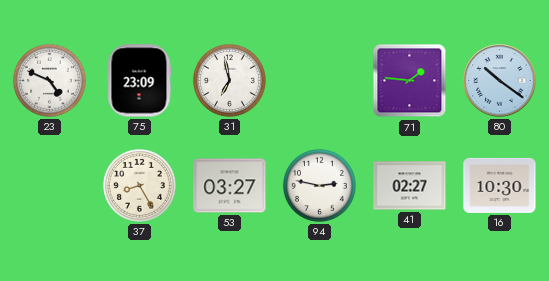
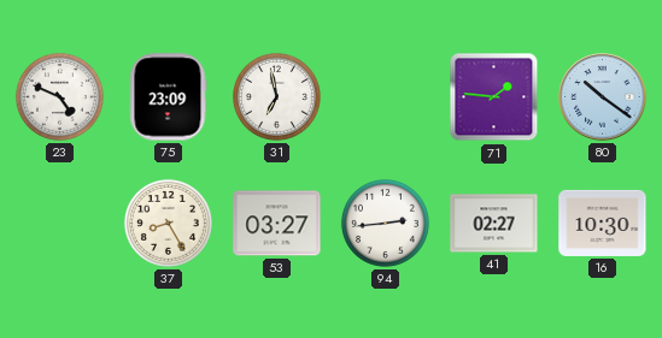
94: 2:47 -> 2:44 (386, 224)
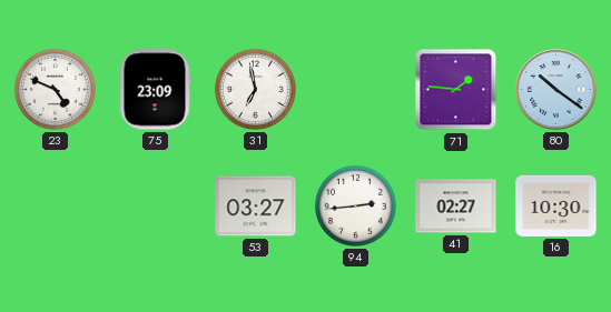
37: 8:25 -> none (169, 224)
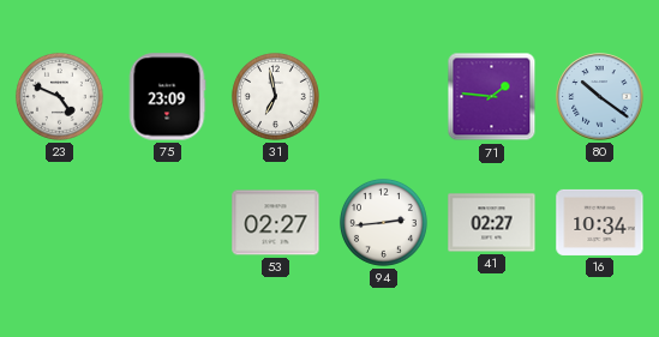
53: 03:27 -> 02:27 (276, 223)
16: 10:30 -> 10:34 (600, 222)
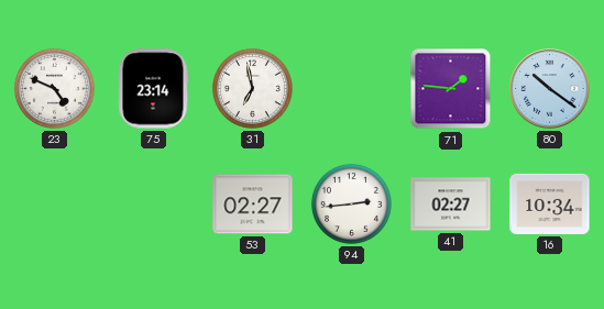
75: 23:09 -> 23:14 (153, 89)
